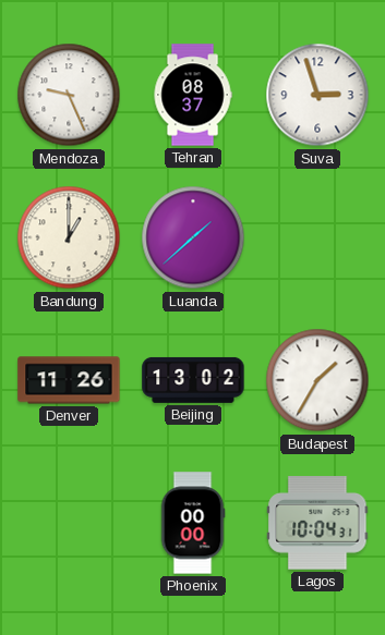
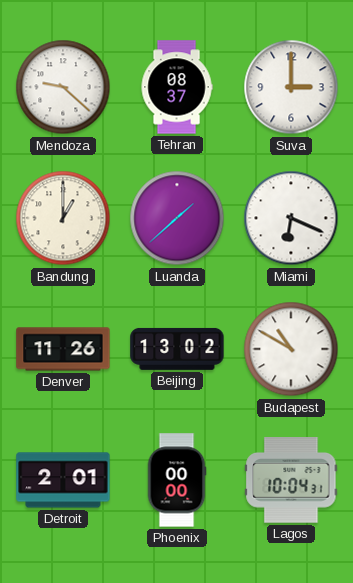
Mendoza: 9:26 -> 9:22 (63, 87)
Suva: 2:57 -> 3:00 (291, 87)
Miami: none -> 6:19 (291, 218)
Budapest: 1:35 -> 10:50 (291, 349)
Detroit: none -> 2:01 (63, 480)
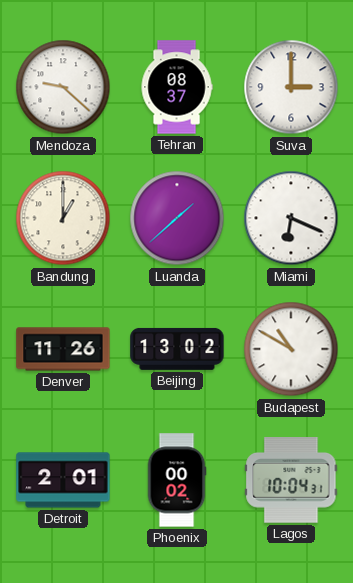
Phoenix: 00:00 -> 00:02 (177, 480)
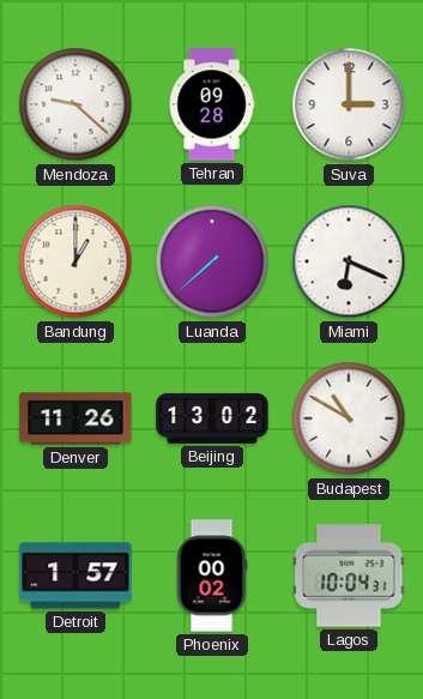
Tehran: 08:37 -> 09:28 (212, 104)
Luanda: 1:38 -> 7:38 (212, 261)
Detroit: 2:01 -> 1:57 (75, 576)
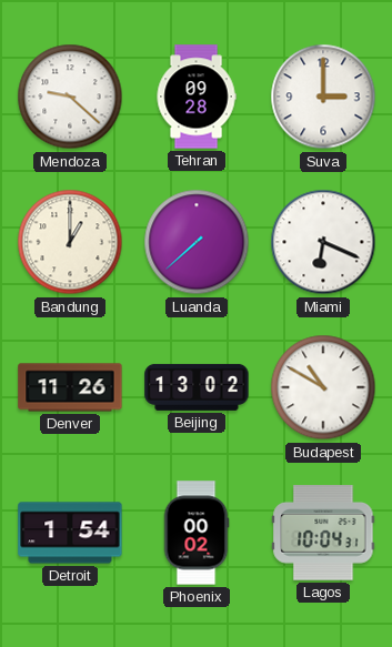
Detroit: 1:57 -> 1:54 (70, 533)
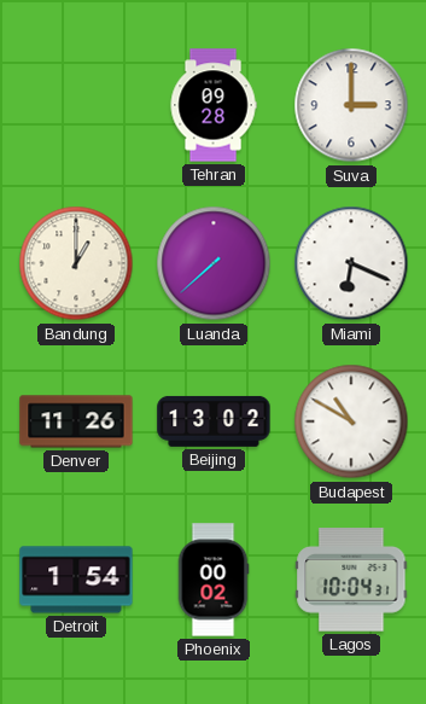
Mendoza: 9:22 -> none (70, 97)
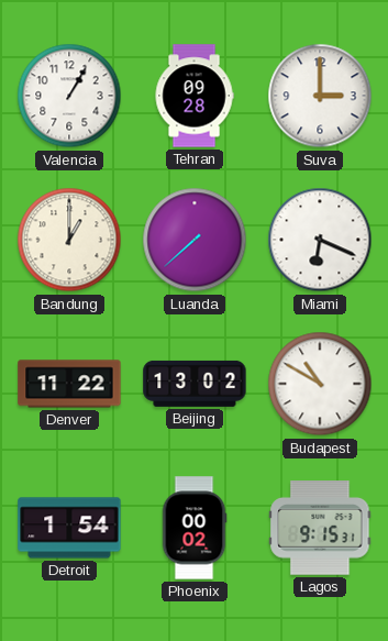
Valencia: none -> 1:05 (69, 96)
Denver: 11:26 -> 11:22 (69, 384)
Lagos: 10:04 -> 9:15 (320, 528)
